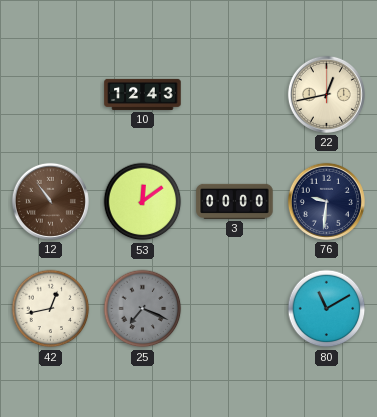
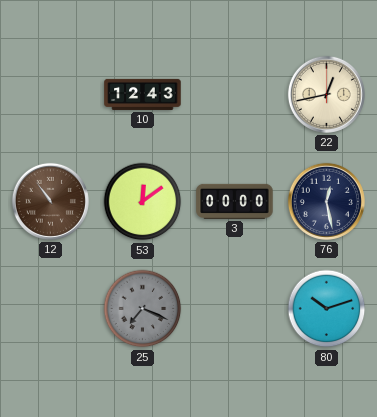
76: 9:31 -> 12:28 (326, 201)
42: 12:43 -> none (51, 309)
80: 11:10 -> 10:12 (327, 309)
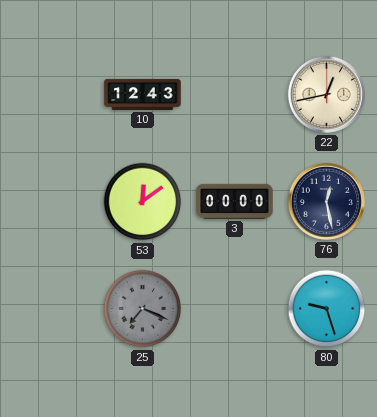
12: 10:54 -> none (50, 201)
80: 10:12 -> 9:27 (327, 309)
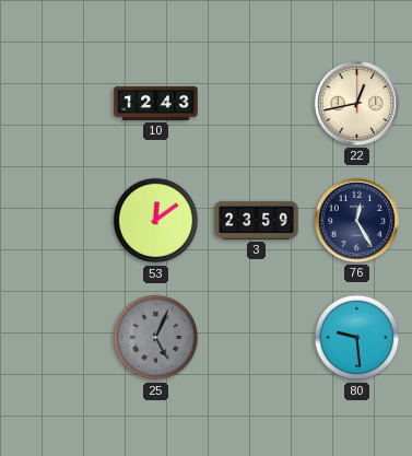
3: 00:00 -> 23:59 (257, 220)
76: 12:28 -> 12:25 (356, 220)
25: 7:19 -> 5:04 (156, 338)
80: 9:27 -> 9:29 (357, 338)
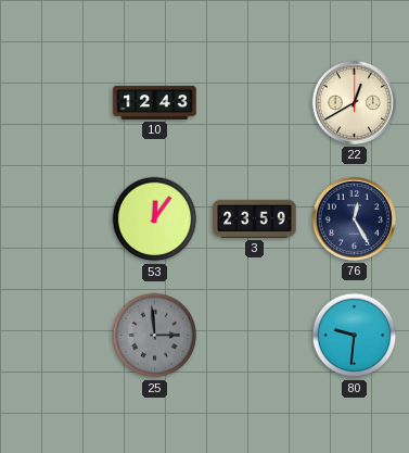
22: 12:43 -> 12:40 (354, 102)
53: 12:09 -> 12:06 (155, 219)
25: 5:04 -> 2:59 (155, 336)
80: 9:29 -> 9:31 (355, 336)
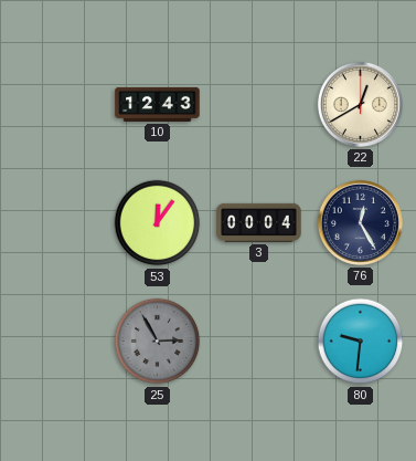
3: 23:59 -> 00:04 (259, 222)
25: 2:59 -> 2:55 (158, 342)
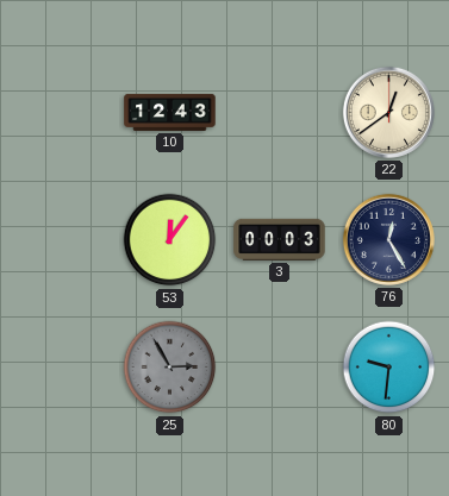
22: 12:40 -> 12:39 (388, 112)
3: 00:04 -> 00:03 (280, 239)
